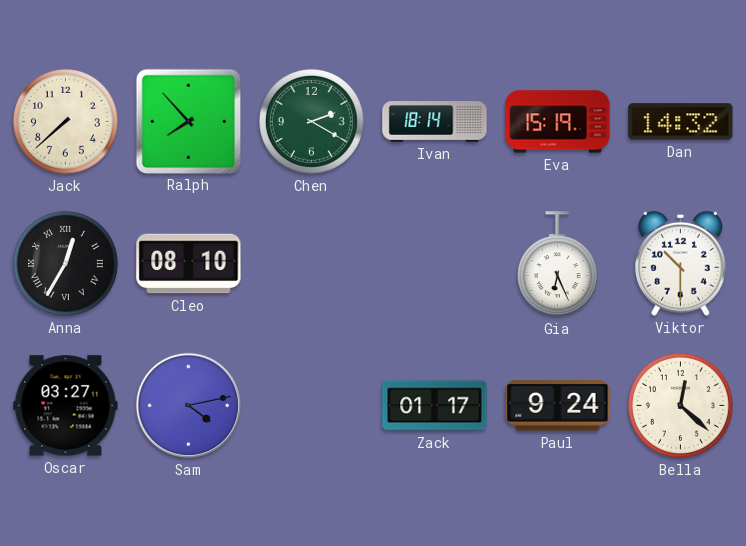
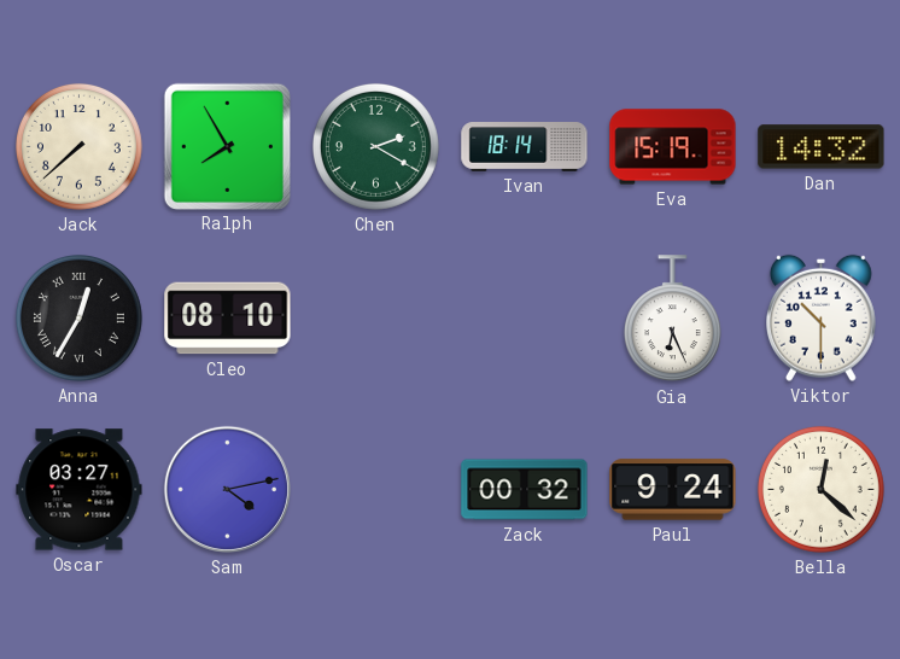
Ralph: 7:53 -> 7:55 (227, 146)
Zack: 01:17 -> 00:32 (525, 490)
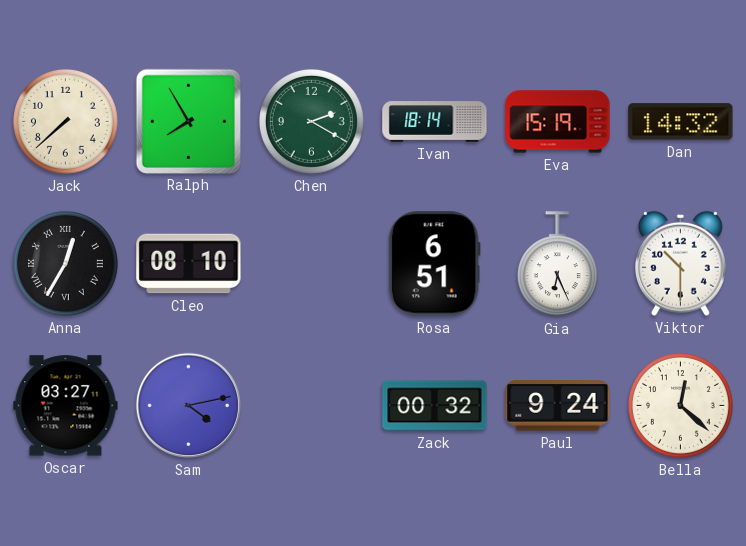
Rosa: none -> 6:51 (434, 264)
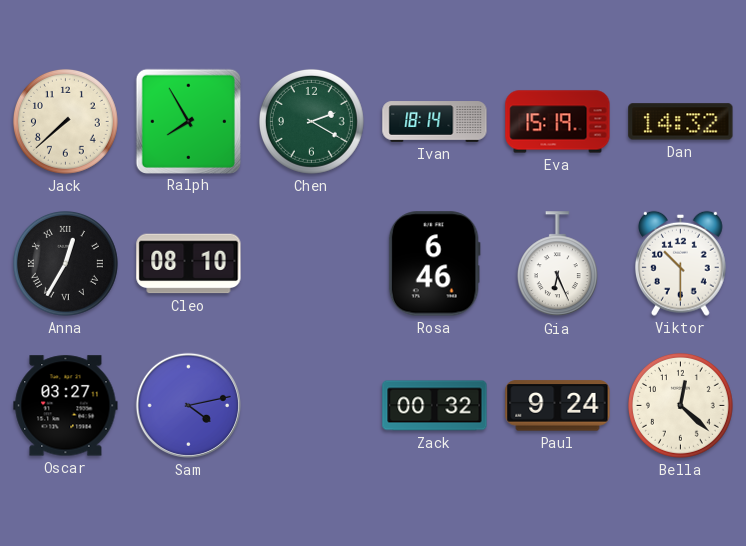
Rosa: 6:51 -> 6:46 (434, 264)
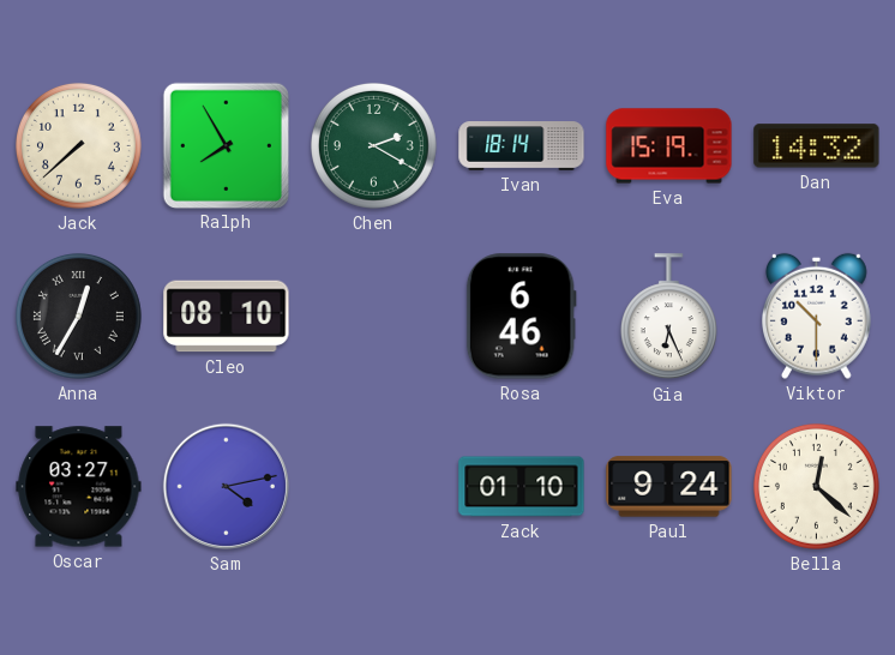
Zack: 00:32 -> 01:10 (522, 487)
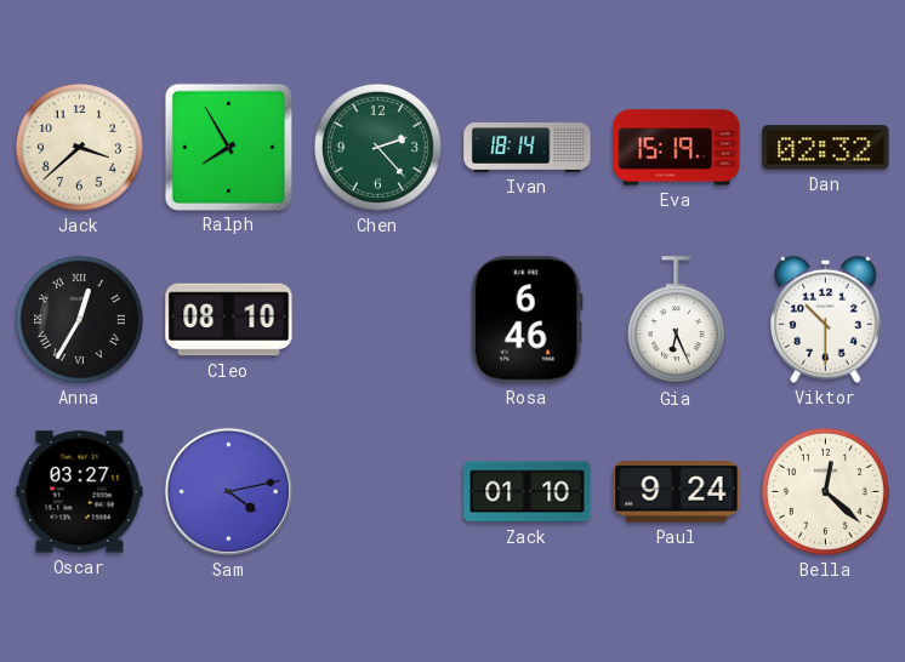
Jack: 7:38 -> 3:38 (79, 147)
Chen: 2:20 -> 2:23 (377, 147)
Dan: 14:32 -> 02:32 (826, 148)
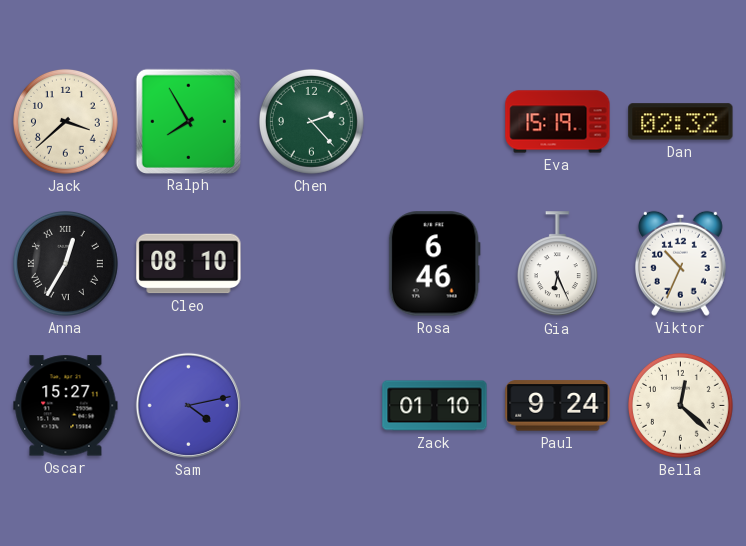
Ivan: 18:14 -> none (528, 148)
Viktor: 10:30 -> 10:34 (681, 263)
Oscar: 03:27 -> 15:27 (66, 406)
